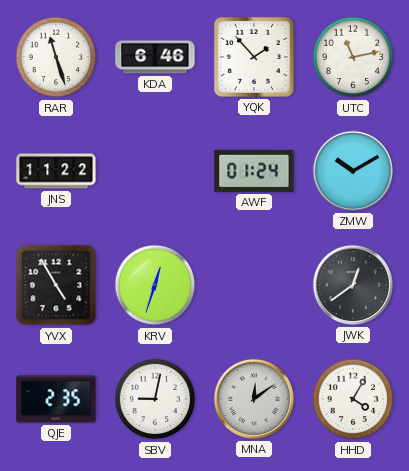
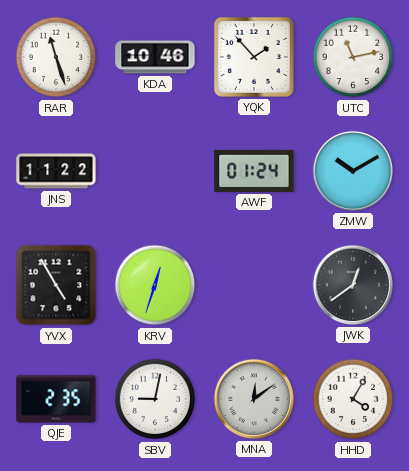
KDA: 6:46 -> 10:46 (155, 57)
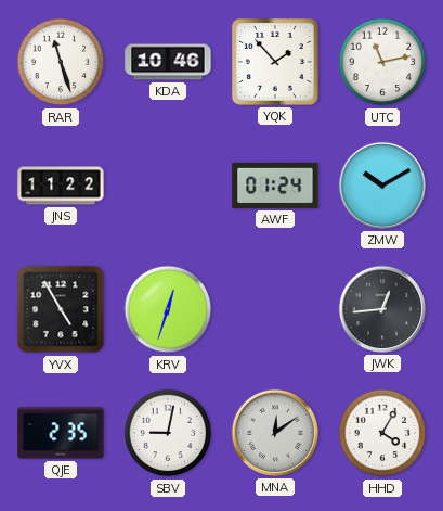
JWK: 12:39 -> 12:44 (381, 309)
